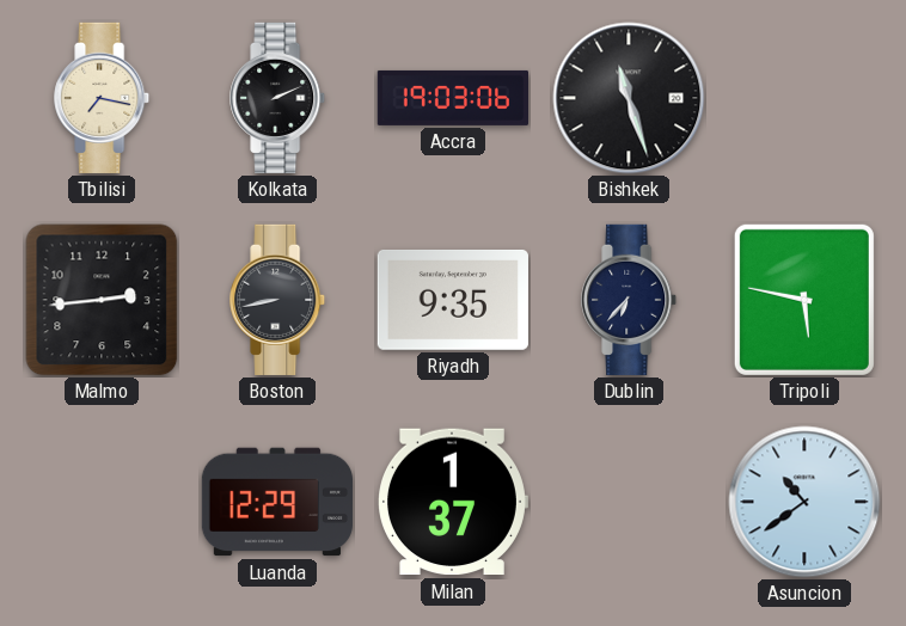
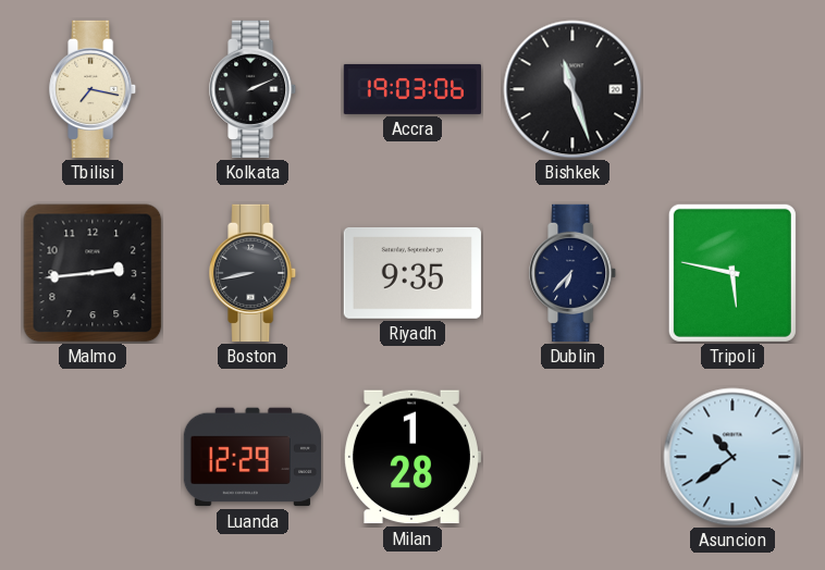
Milan: 1:37 -> 1:28 (412, 457)
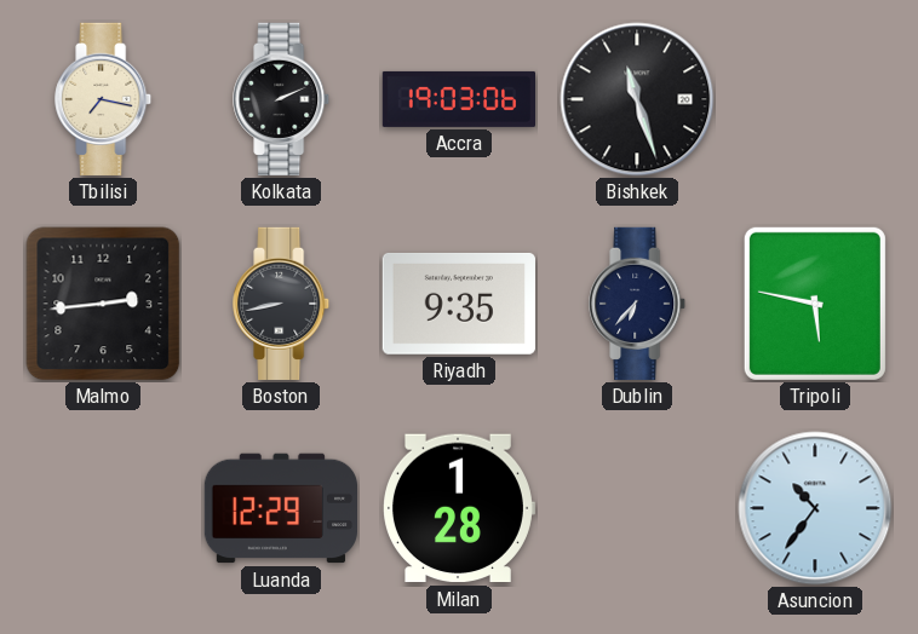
Asuncion: 10:39 -> 10:36 (815, 508)
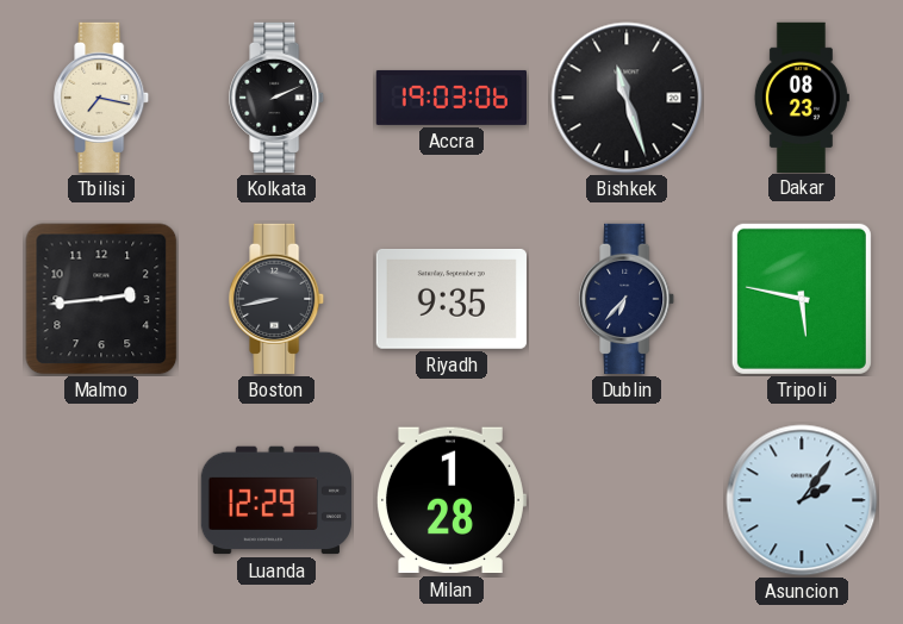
Dakar: none -> 08:23 (802, 96)
Asuncion: 10:36 -> 2:06 (802, 500)
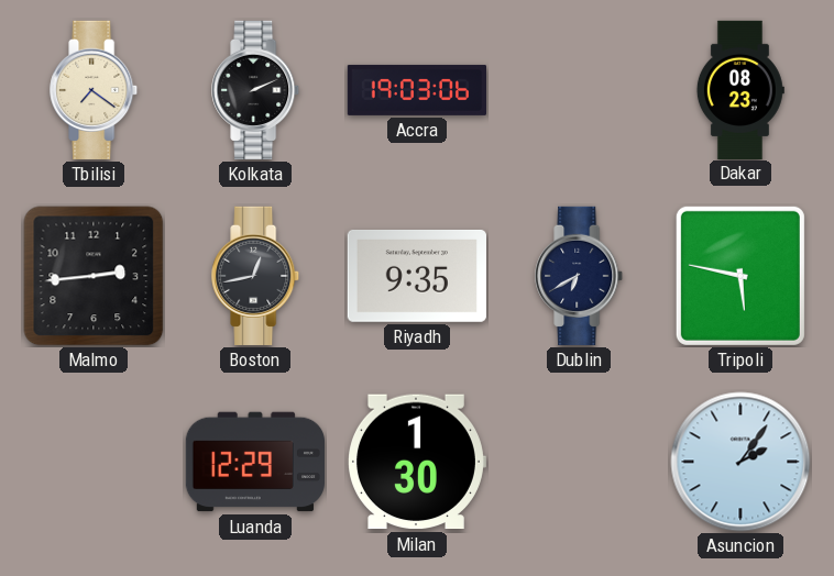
Tbilisi: 7:17 -> 7:21 (95, 90)
Bishkek: 11:27 -> none (627, 98)
Boston: 8:43 -> 12:43 (256, 276)
Dublin: 6:37 -> 6:40 (580, 276)
Milan: 1:28 -> 1:30 (417, 462)
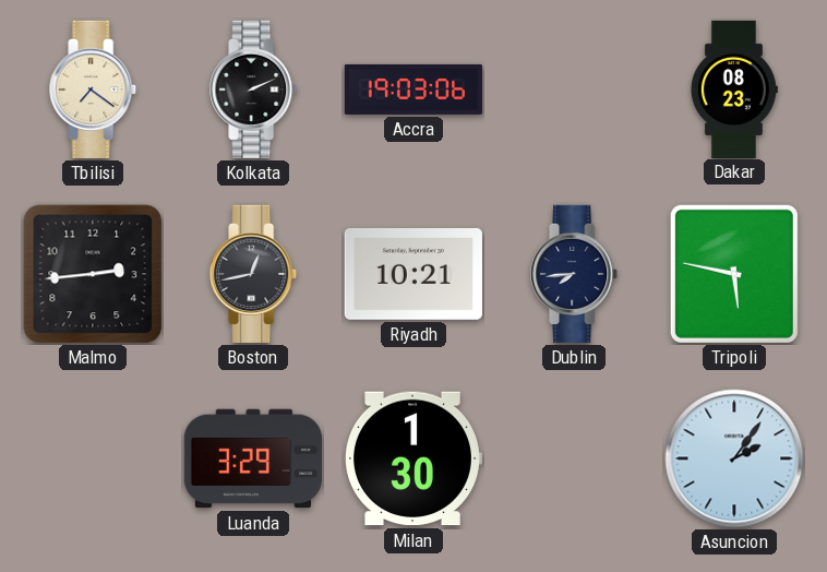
Riyadh: 9:35 -> 10:21 (413, 274)
Dublin: 6:40 -> 7:44 (575, 274)
Luanda: 12:29 -> 3:29 (252, 458)
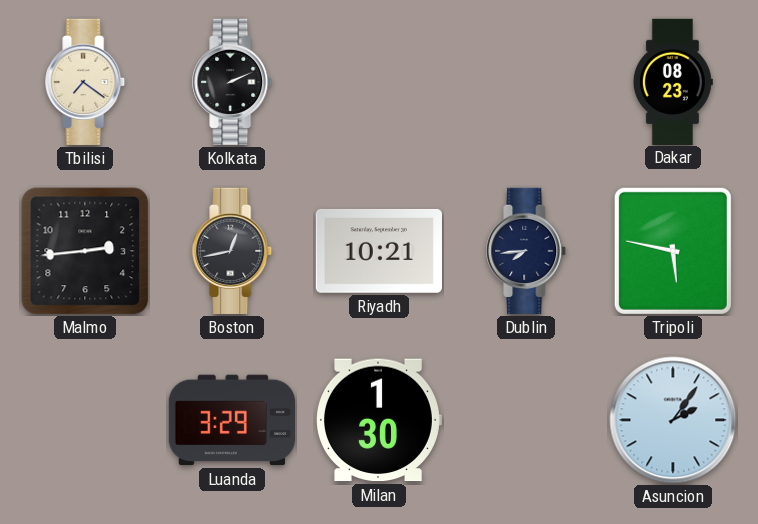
Accra: 19:03 -> none (412, 90)
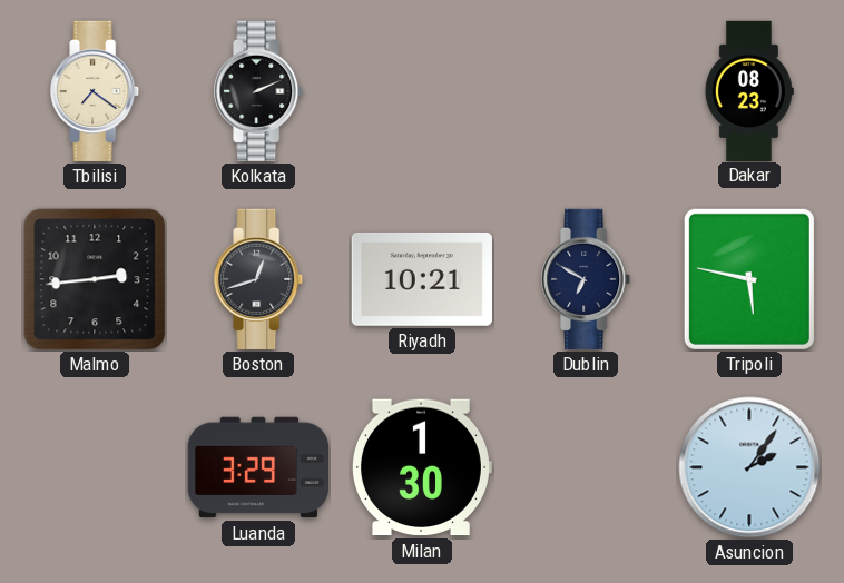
Boston: 12:43 -> 12:42 (259, 279)
Dublin: 7:44 -> 6:50 (587, 279)
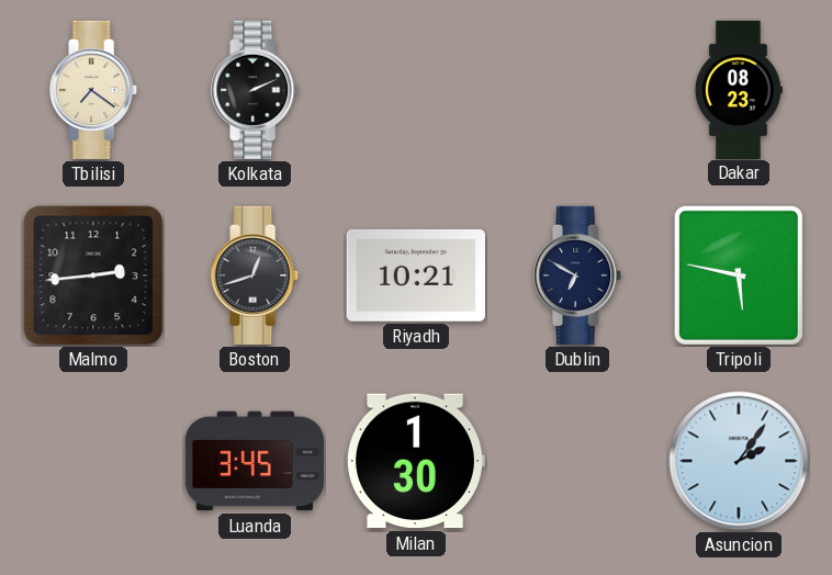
Luanda: 3:29 -> 3:45 (254, 461)
